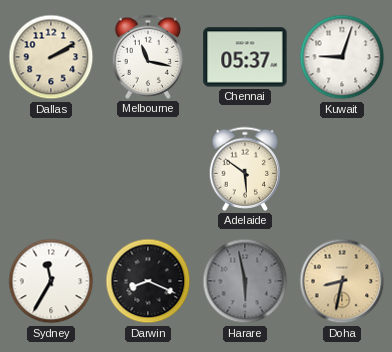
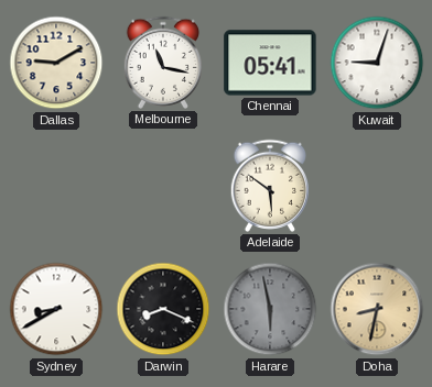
Dallas: 2:10 -> 9:10 (56, 63)
Chennai: 05:37 -> 05:41 (270, 63)
Sydney: 11:35 -> 8:40 (56, 309)
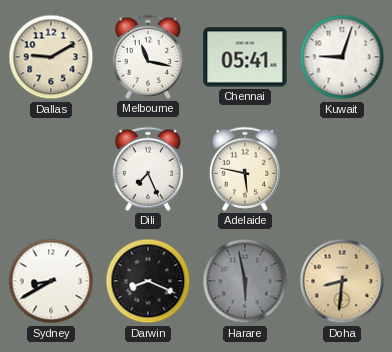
Dili: none -> 7:26 (147, 169)
Adelaide: 5:51 -> 5:47 (244, 169)
Doha: 8:32 -> 8:31 (342, 281)
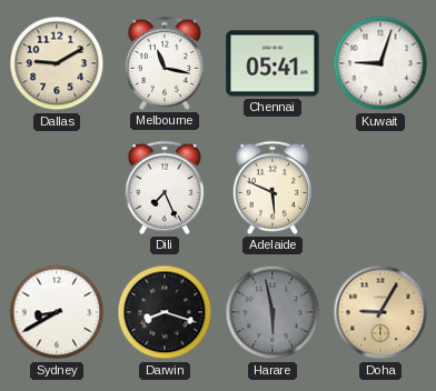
Adelaide: 5:47 -> 5:49 (271, 188)
Darwin: 8:19 -> 8:18 (165, 312)
Doha: 8:31 -> 9:05 (380, 312)
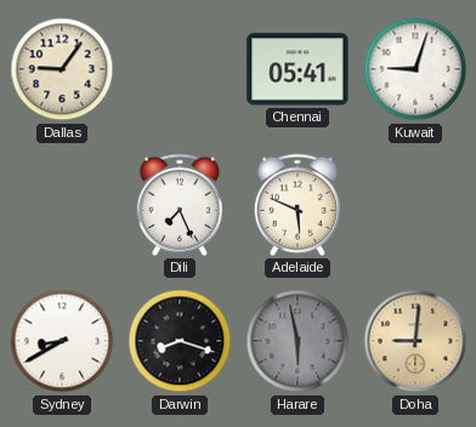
Dallas: 9:10 -> 9:06 (62, 69)
Melbourne: 11:17 -> none (163, 63)
Doha: 9:05 -> 9:01 (415, 341)
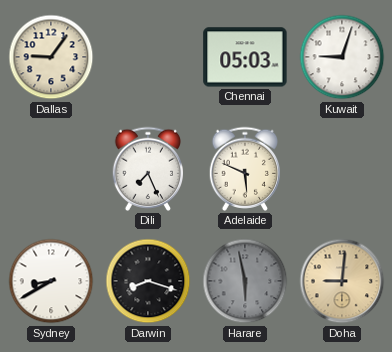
Chennai: 05:41 -> 05:03 (245, 57)
